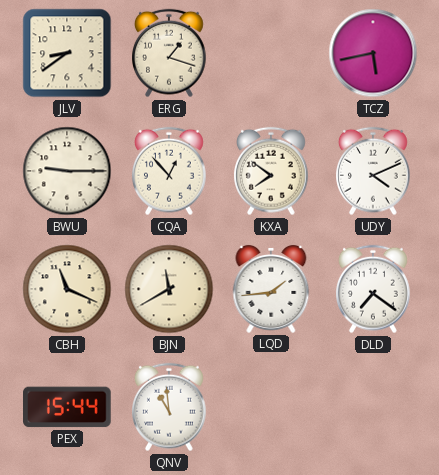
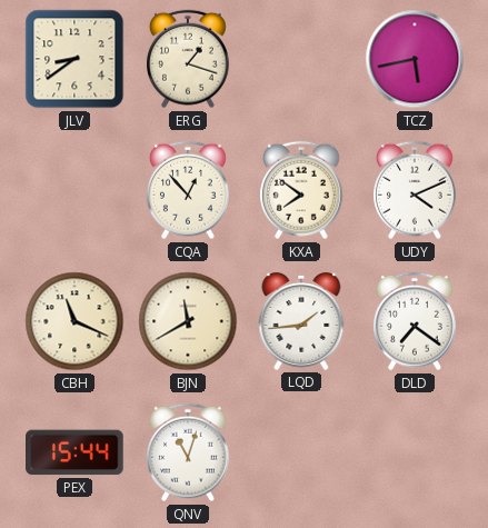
BWU: 9:15 -> none (67, 171)
QNV: 10:59 -> 11:03 (189, 452)
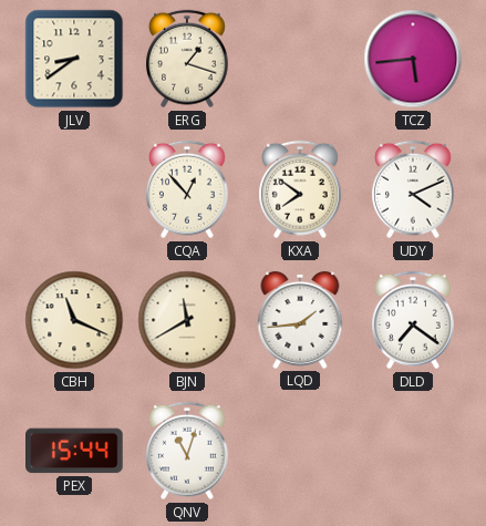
TCZ: 5:43 -> 5:44 (413, 59)
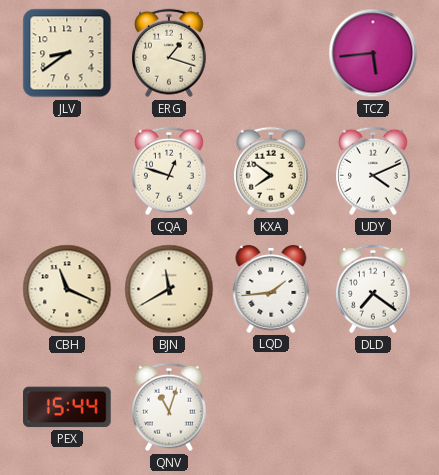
CQA: 12:53 -> 12:48 (170, 171)
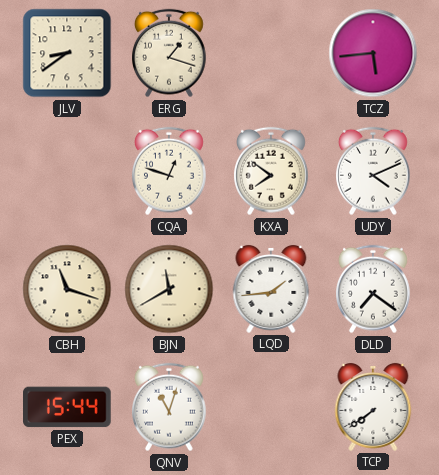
CBH: 11:19 -> 11:18 (67, 289)
TCP: none -> 7:39 (373, 407)
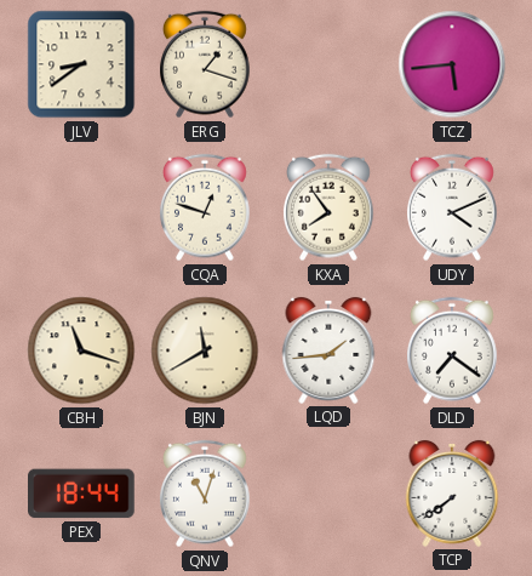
KXA: 7:51 -> 7:54 (330, 207)
PEX: 15:44 -> 18:44 (82, 494)
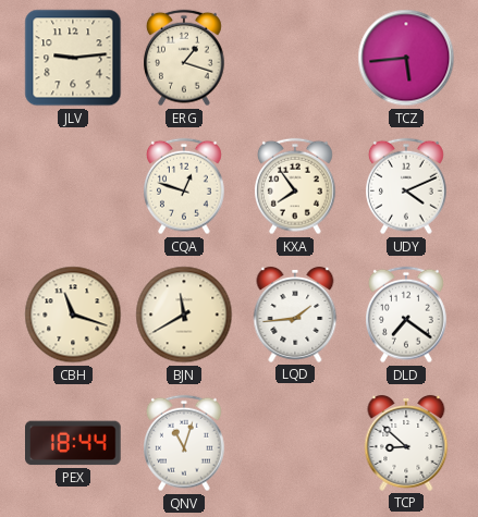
JLV: 8:39 -> 9:14 (73, 58)
TCP: 7:39 -> 8:52 (406, 443)
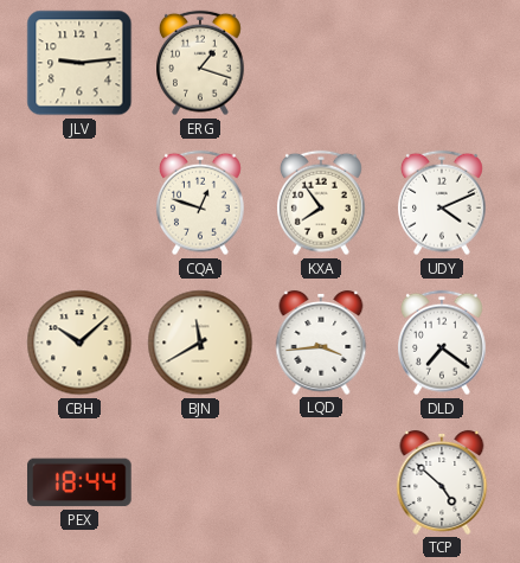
TCZ: 5:44 -> none (406, 58)
CBH: 11:18 -> 10:08 (79, 343)
LQD: 1:44 -> 3:44 (321, 343)
QNV: 11:03 -> none (185, 443)
TCP: 8:52 -> 4:52 (442, 482)
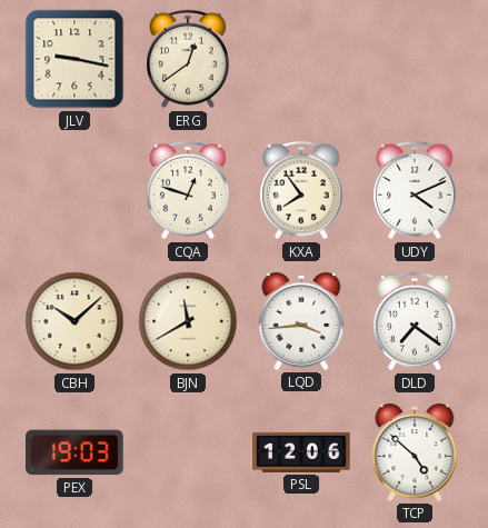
JLV: 9:14 -> 9:17 (74, 59)
ERG: 1:18 -> 12:39 (189, 59)
PEX: 18:44 -> 19:03 (76, 452)
PSL: none -> 12:06 (301, 452)
